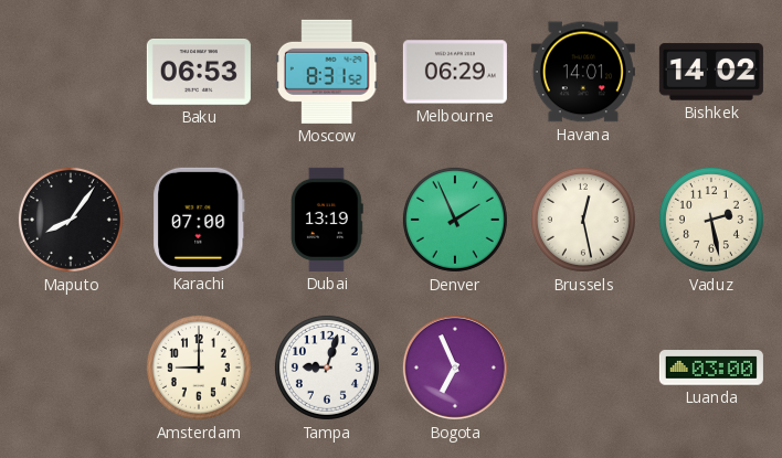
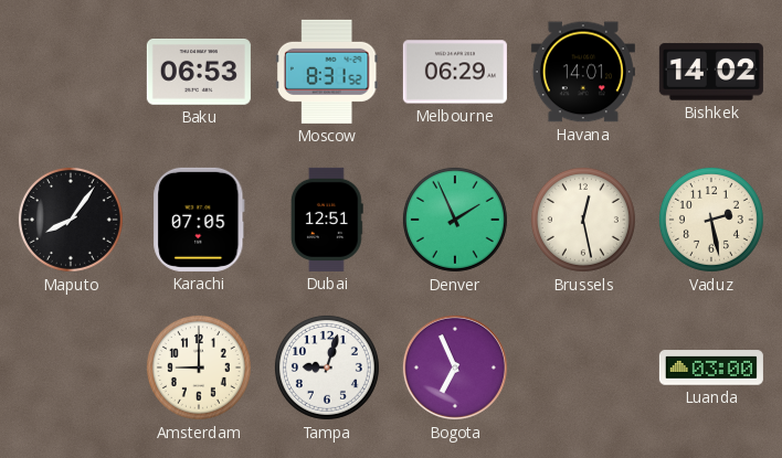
Karachi: 07:00 -> 07:05 (199, 220)
Dubai: 13:19 -> 12:51 (327, 220)
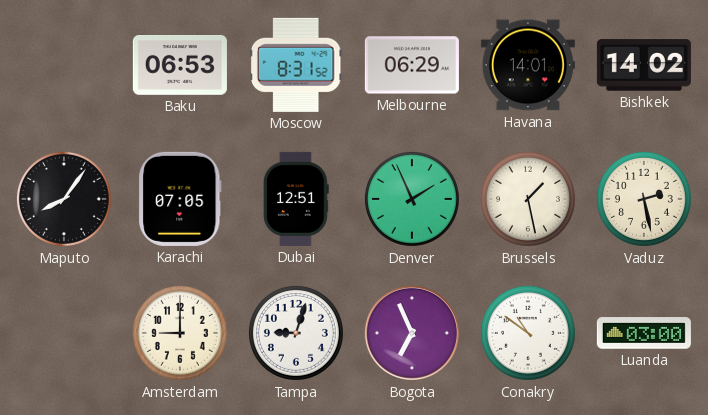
Brussels: 12:28 -> 1:28 (528, 199)
Conakry: none -> 10:51 (528, 333)
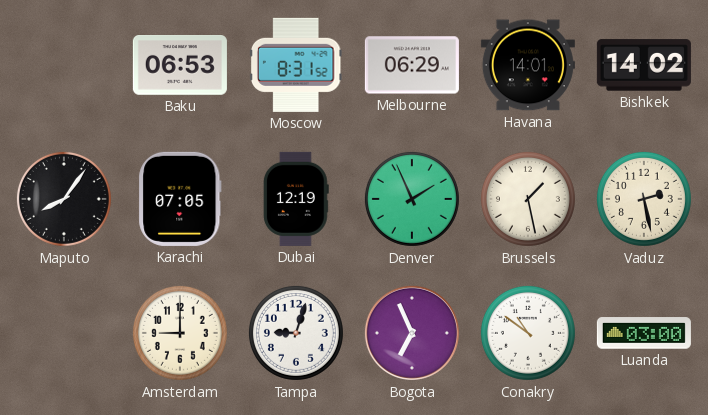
Dubai: 12:51 -> 12:19 (296, 199)
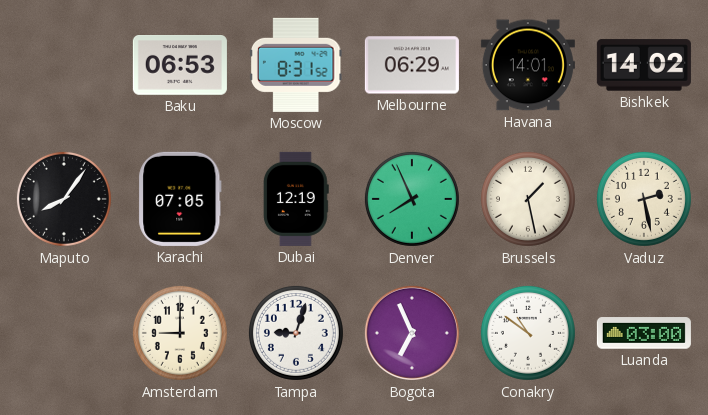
Denver: 1:56 -> 7:56 (412, 199)
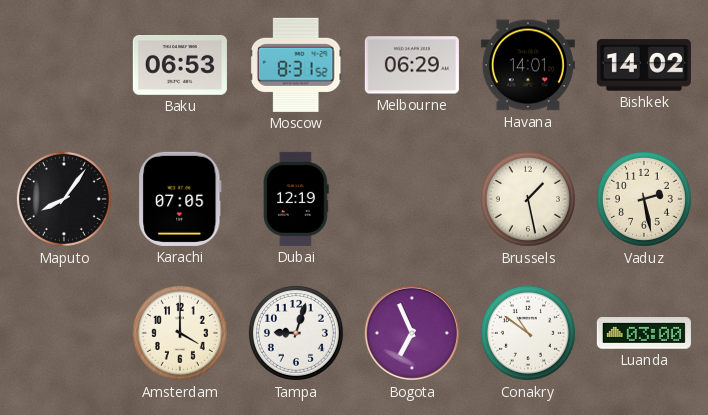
Denver: 7:56 -> none (412, 199)
Amsterdam: 9:00 -> 4:00 (180, 333)
